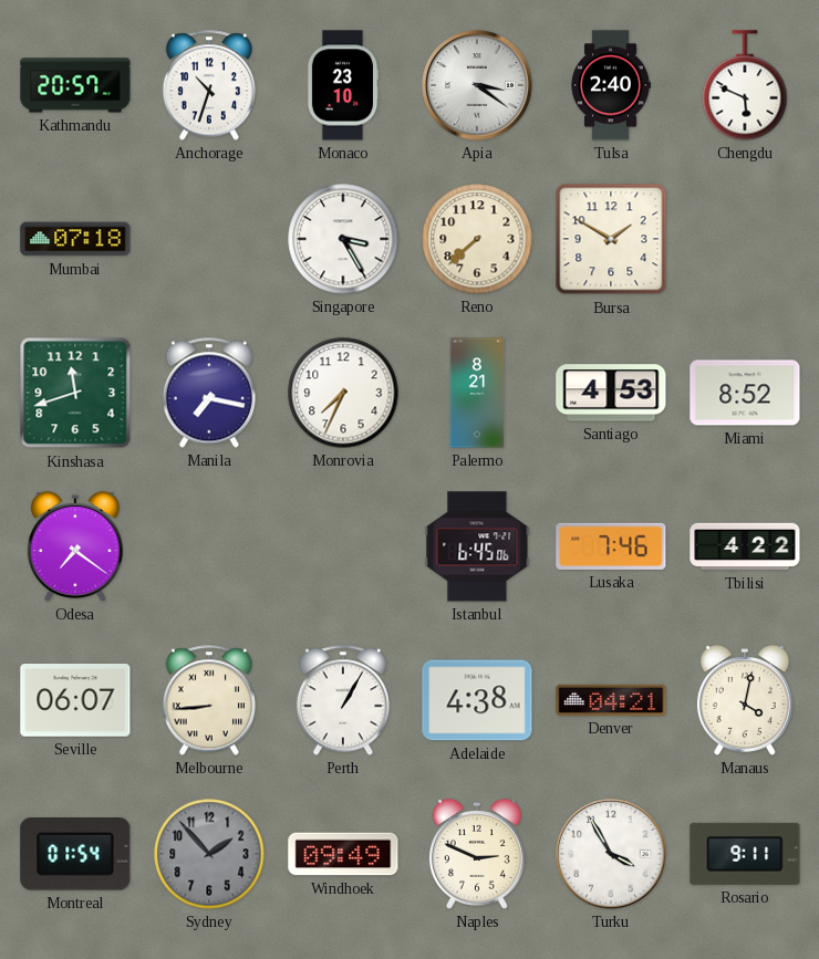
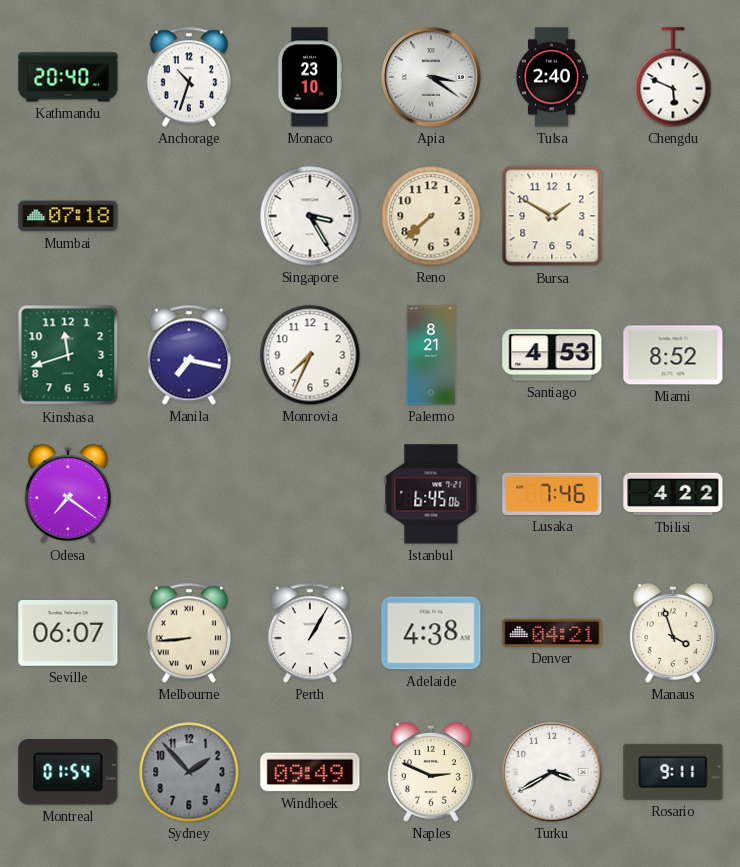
Kathmandu: 20:57 -> 20:40 (68, 77)
Manaus: 4:02 -> 3:57 (673, 633)
Turku: 3:55 -> 3:40 (552, 772)
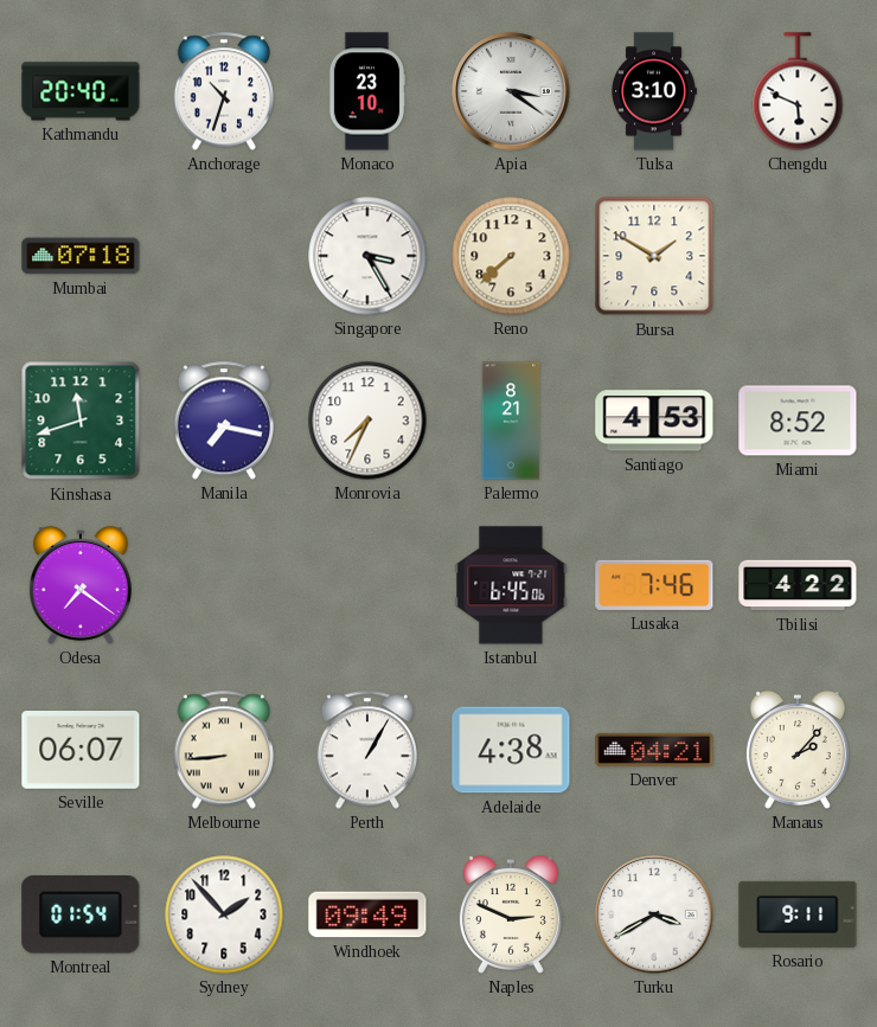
Tulsa: 2:40 -> 3:10 (654, 91)
Manaus: 3:57 -> 2:07 (798, 750)
Sydney dial: grey -> white (224, 914)
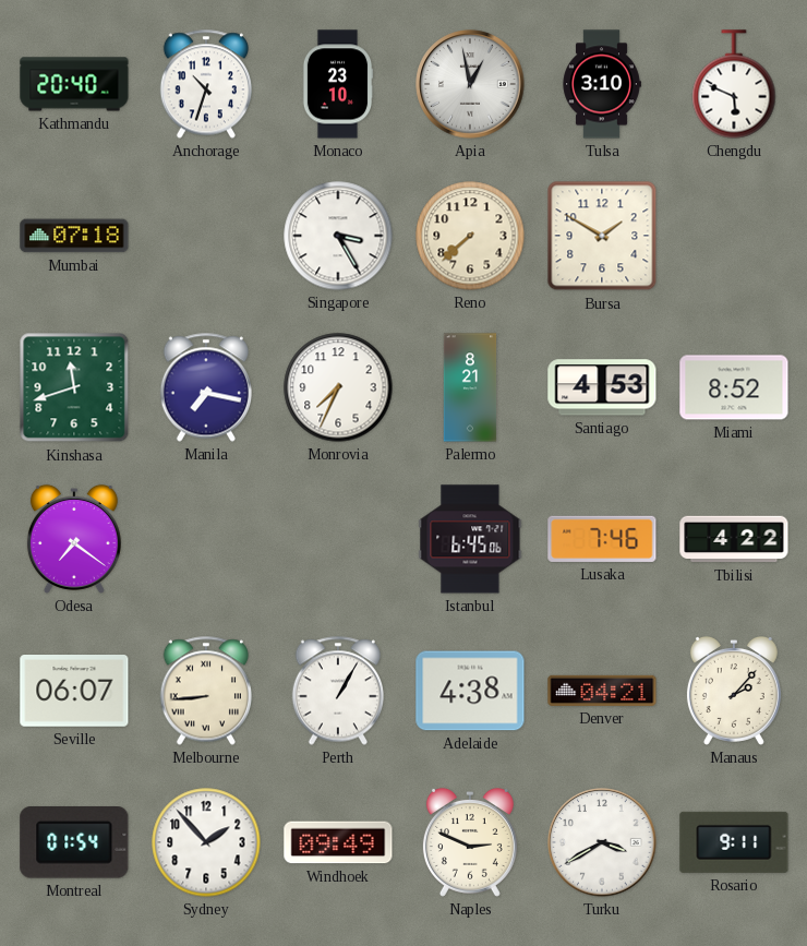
Apia: 3:21 -> 12:58 (470, 84)
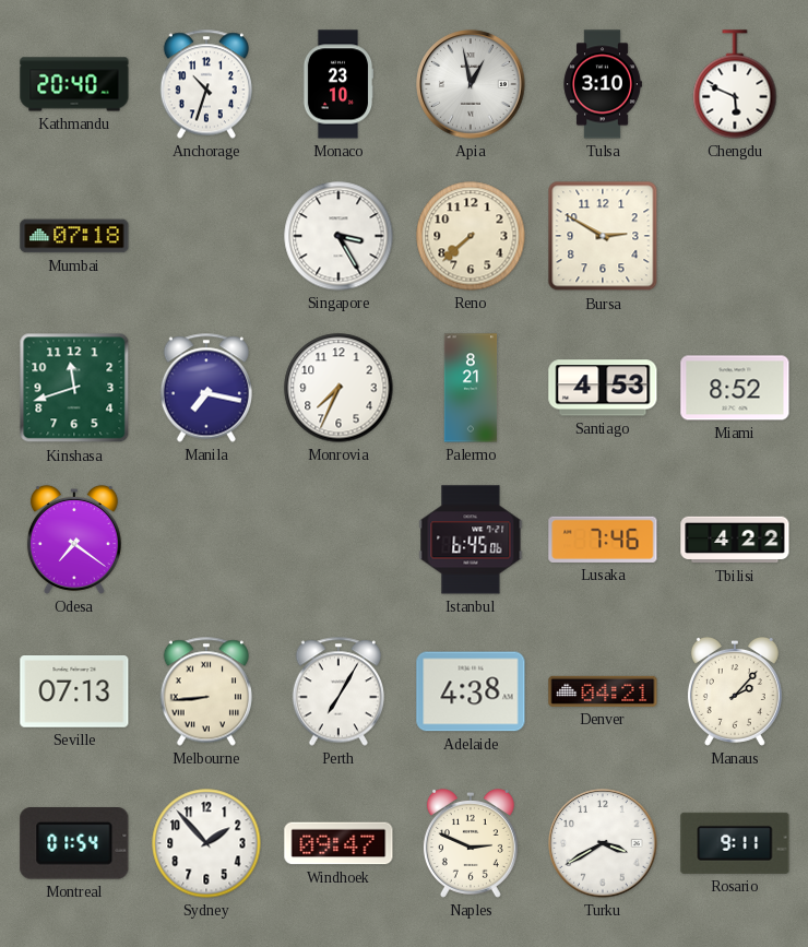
Bursa: 1:50 -> 2:50 (603, 236)
Seville: 06:07 -> 07:13 (74, 693)
Perth: 1:05 -> 7:05 (337, 691)
Windhoek: 09:49 -> 09:47 (338, 843)
